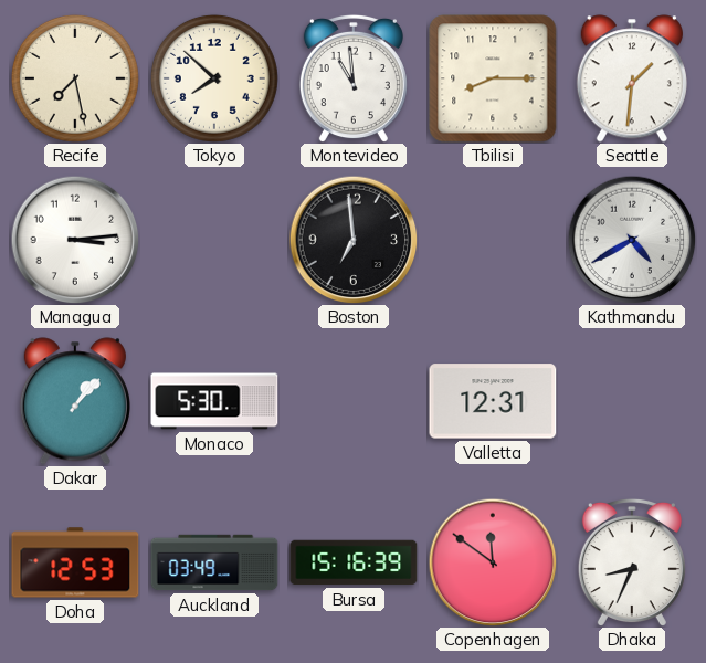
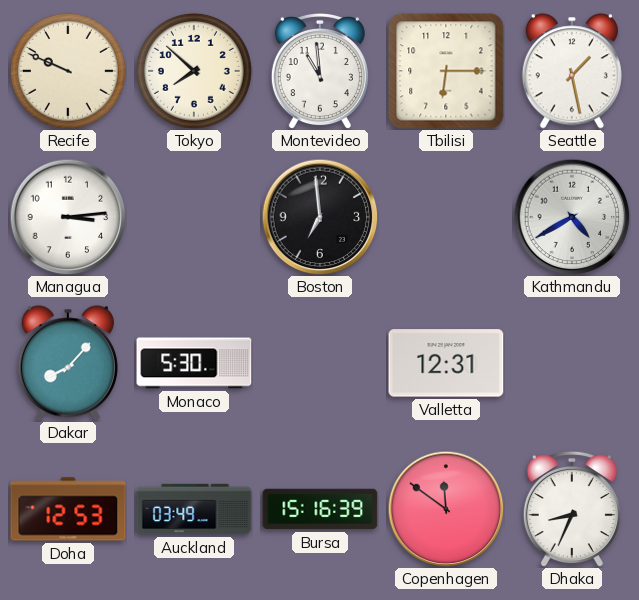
Recife: 7:28 -> 9:49 (68, 71)
Tbilisi: 8:15 -> 6:15 (446, 71)
Seattle: 1:31 -> 1:28 (572, 71)
Dakar: 1:07 -> 8:07 (68, 363)
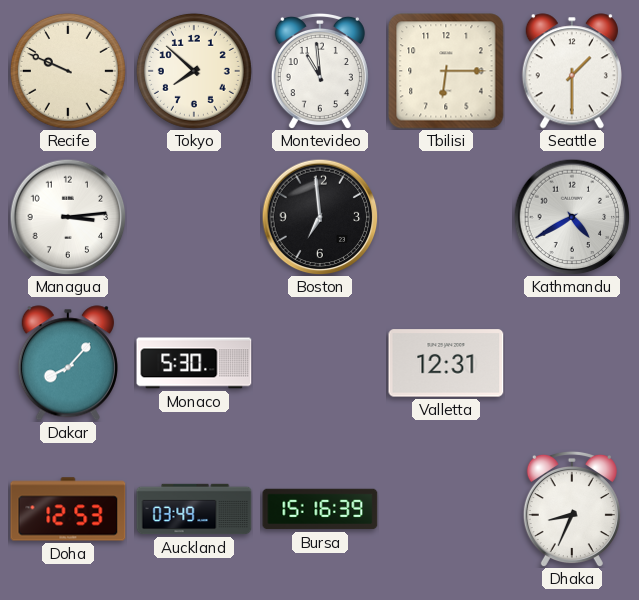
Seattle: 1:28 -> 1:30 (572, 71)
Copenhagen: 11:51 -> none (446, 509)
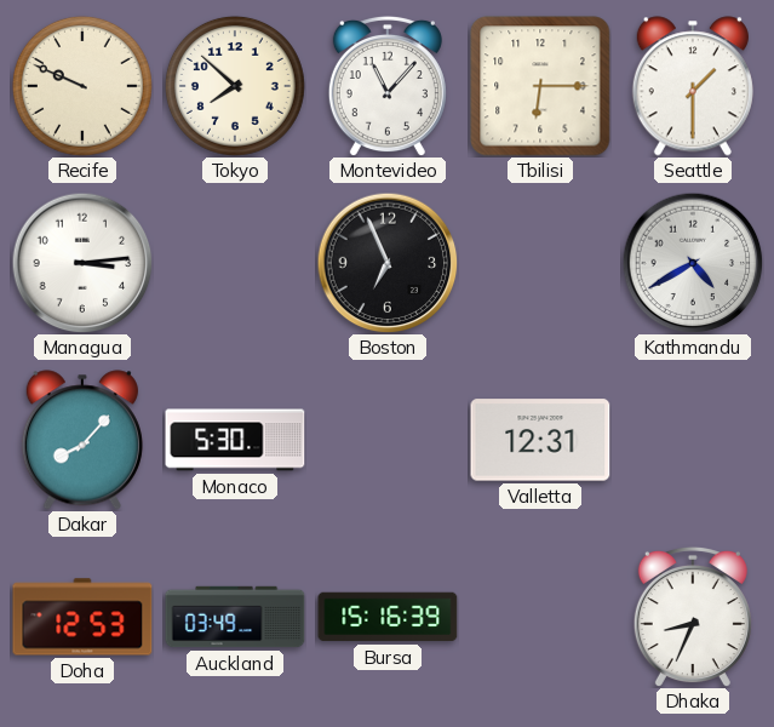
Montevideo: 10:59 -> 11:07 (388, 86)
Boston: 6:59 -> 6:56 (388, 263)
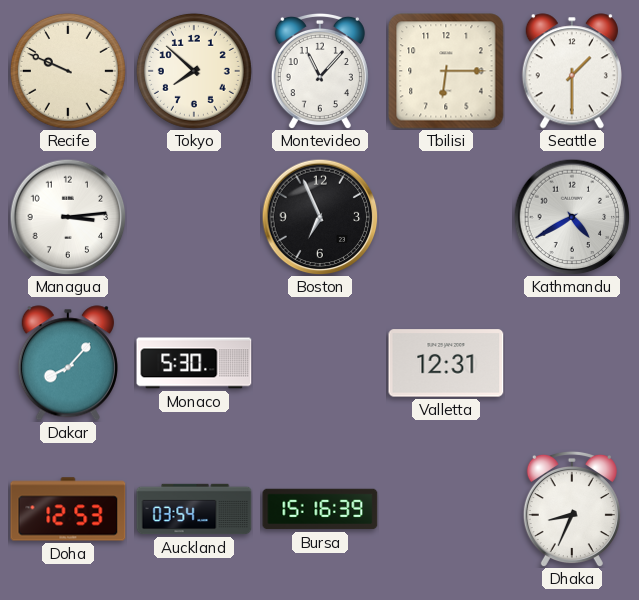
Auckland: 03:49 -> 03:54 (194, 509)
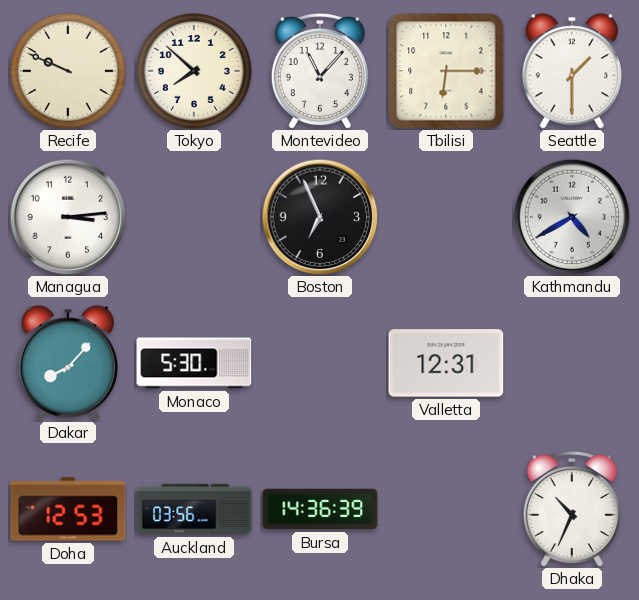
Auckland: 03:54 -> 03:56 (194, 509)
Bursa: 15:16 -> 14:36 (320, 509)
Dhaka: 8:34 -> 10:34 (572, 509)
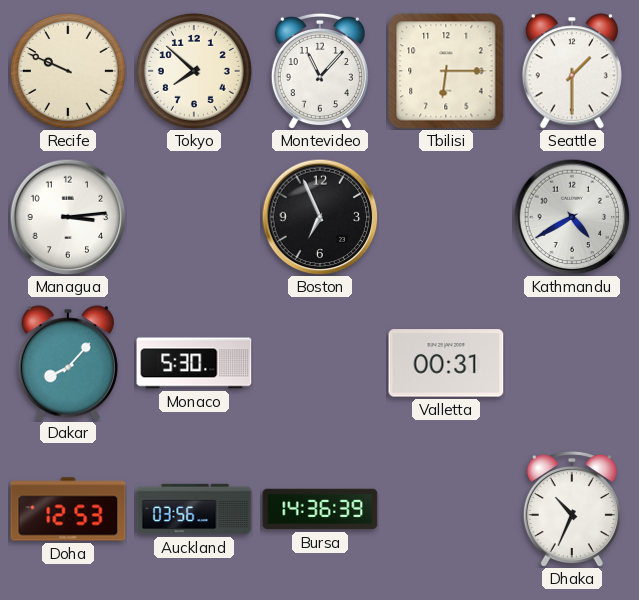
Valletta: 12:31 -> 00:31 (446, 363)
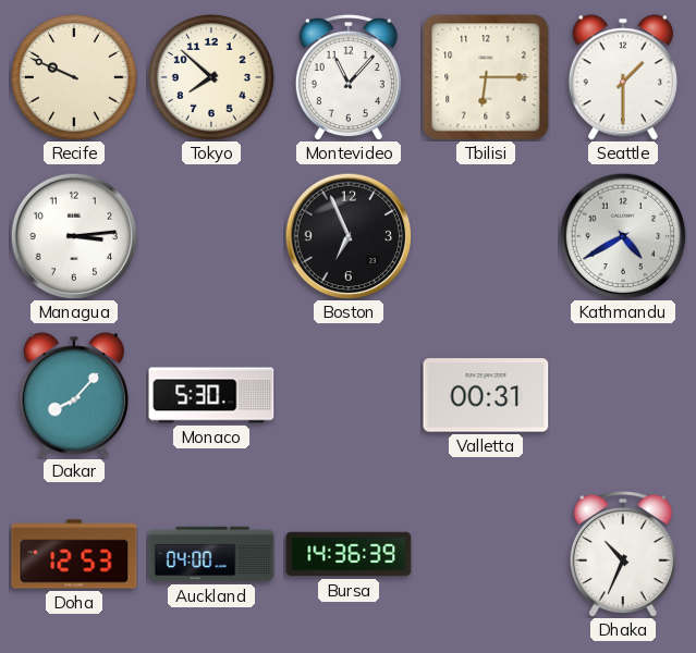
Auckland: 03:56 -> 04:00 (211, 554)
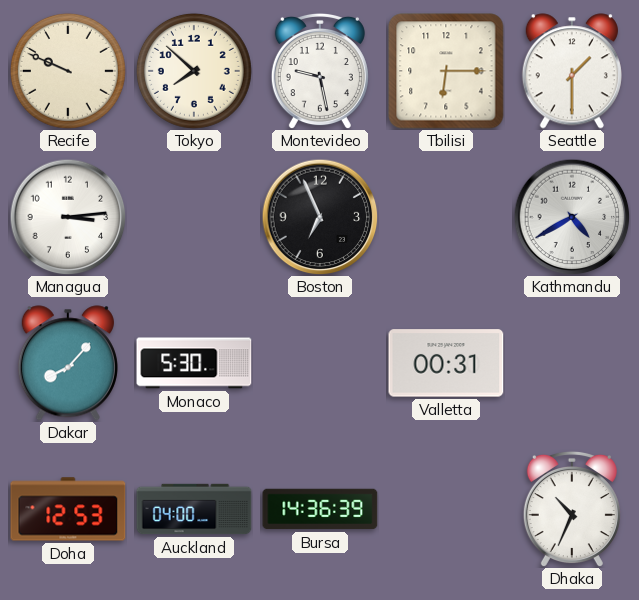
Montevideo: 11:07 -> 9:28 (320, 71)
